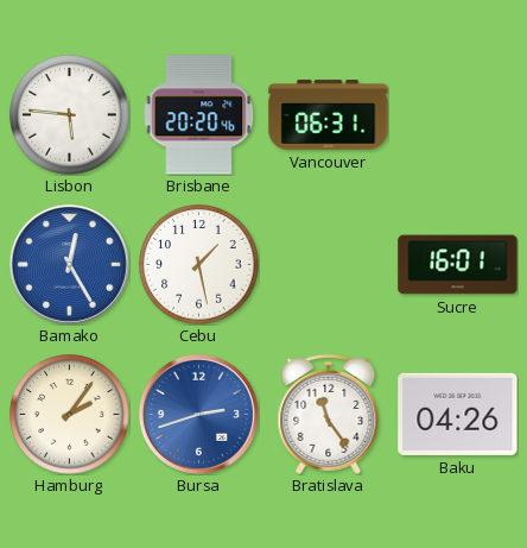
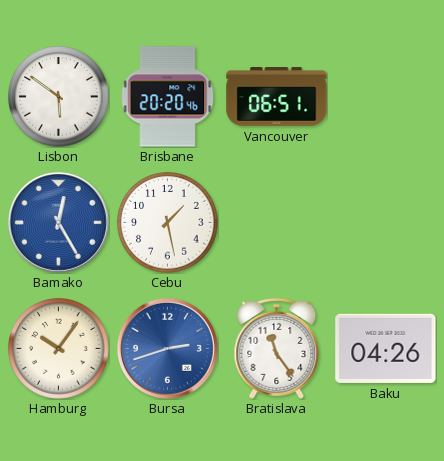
Lisbon: 5:46 -> 5:51 (59, 97)
Vancouver: 06:31 -> 06:51 (277, 97)
Sucre: 16:01 -> none (458, 265)
Hamburg: 2:06 -> 10:06 (59, 349)
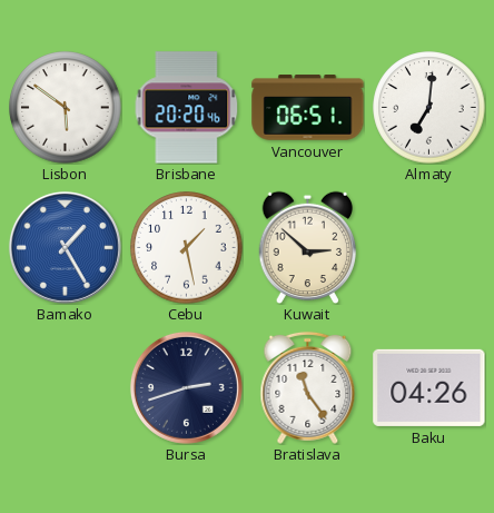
Almaty: none -> 7:01 (429, 108)
Bamako: 12:25 -> 1:25 (65, 247)
Kuwait: none -> 2:52 (308, 247)
Hamburg: 10:06 -> none (59, 349)
Bursa dial: blue -> navy (186, 387)
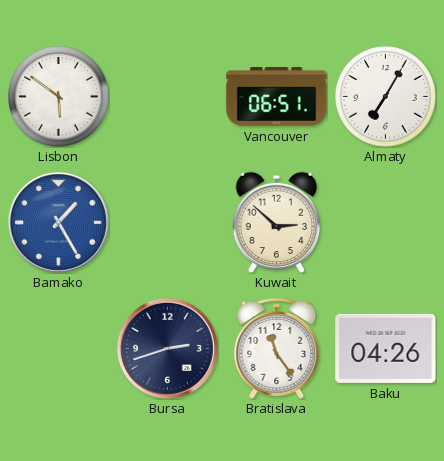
Brisbane: 20:20 -> none (187, 108)
Almaty: 7:01 -> 7:05 (386, 97)
Cebu: 1:28 -> none (187, 248)
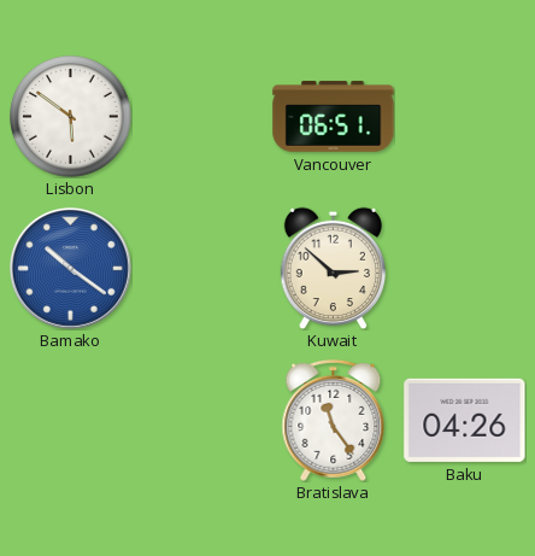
Almaty: 7:05 -> none (386, 97)
Bamako: 1:25 -> 10:21 (70, 268)
Bursa: 2:42 -> none (167, 348)
